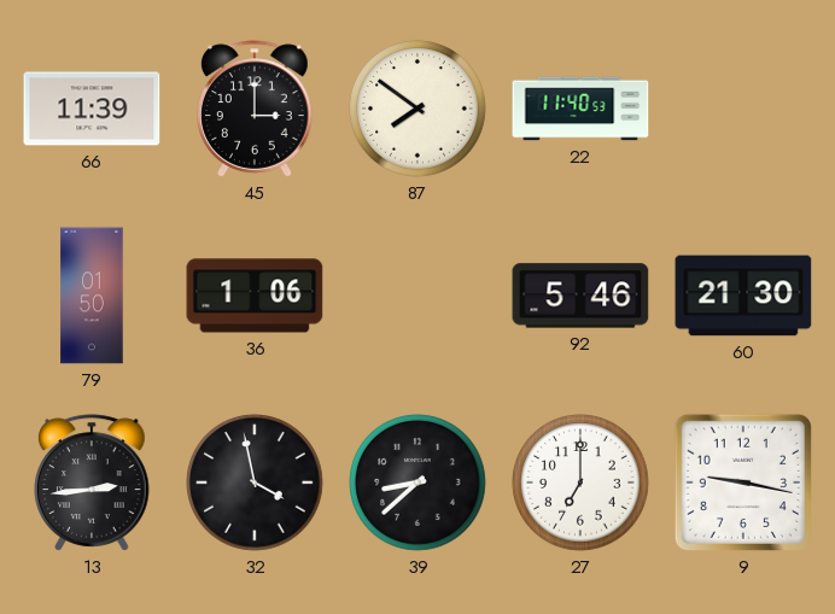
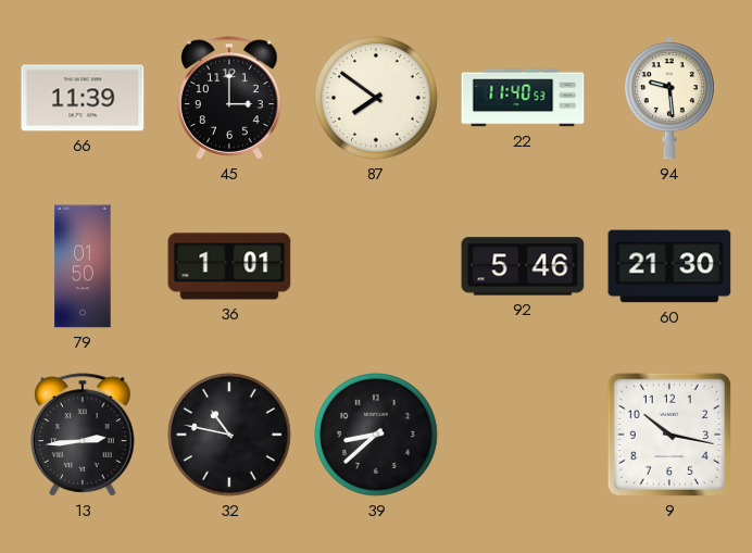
94: none -> 9:29 (669, 98)
36: 1:06 -> 1:01 (229, 266)
32: 3:58 -> 10:47 (229, 435)
27: 7:00 -> none (580, 483)
9: 9:17 -> 10:17 (669, 435)
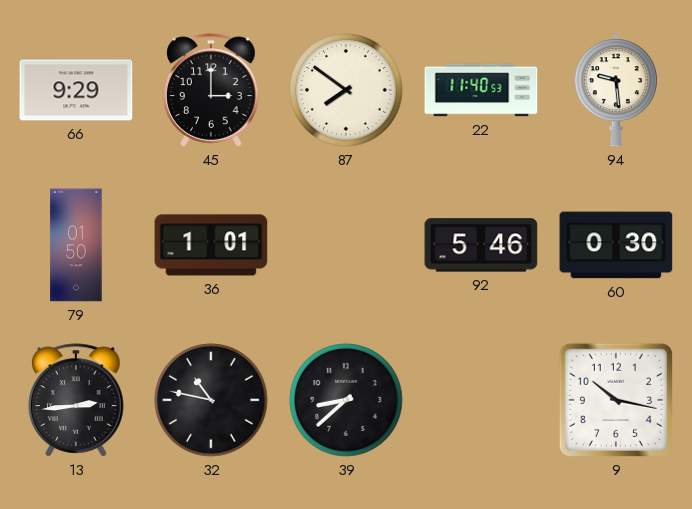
66: 11:39 -> 9:29 (76, 90)
60: 21:30 -> 0:30 (616, 245)
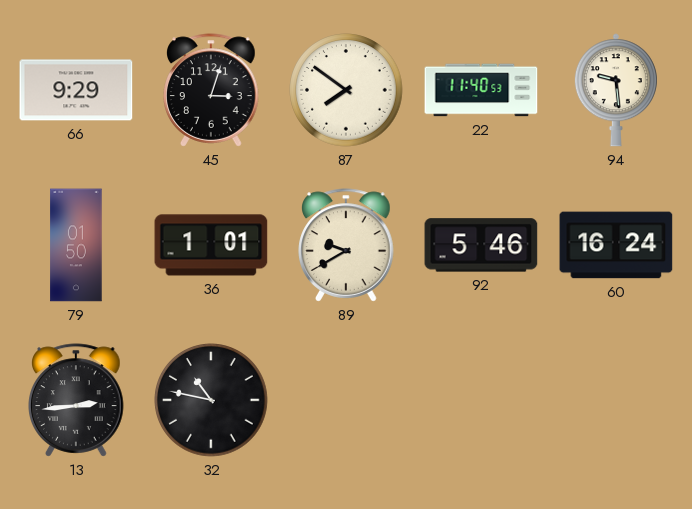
45: 3:00 -> 3:03 (211, 90)
89: none -> 9:40 (346, 245)
60: 0:30 -> 16:24 (616, 245)
39: 8:38 -> none (346, 400)
9: 10:17 -> none (616, 400)
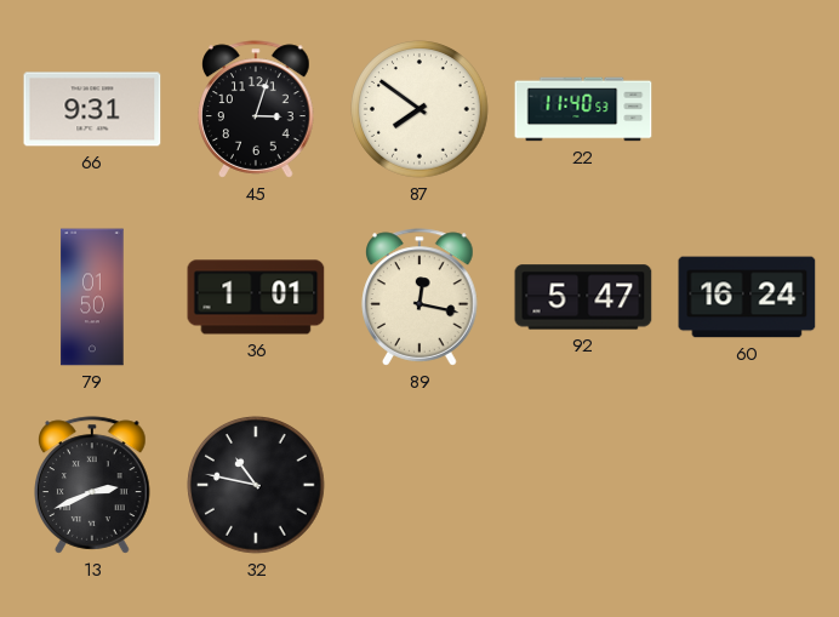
66: 9:29 -> 9:31 (92, 109)
94: 9:29 -> none (616, 90)
89: 9:40 -> 12:17 (419, 297)
92: 5:46 -> 5:47 (583, 297)
13: 2:44 -> 2:41 (92, 485)
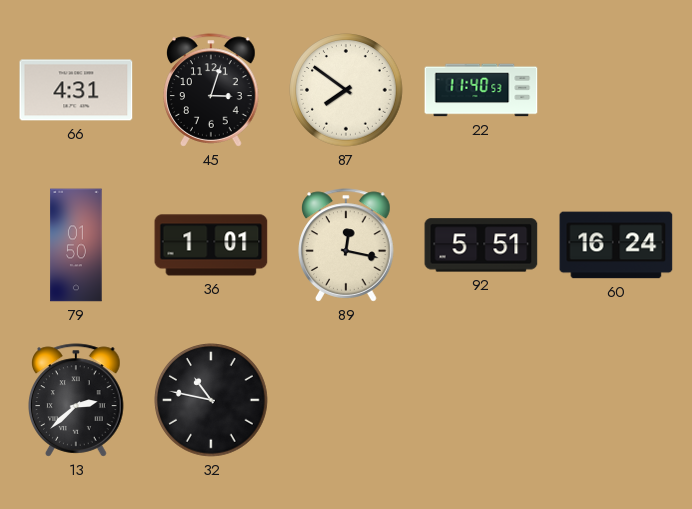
66: 9:31 -> 4:31 (76, 90)
92: 5:47 -> 5:51 (481, 245)
13: 2:41 -> 2:38 (76, 400)
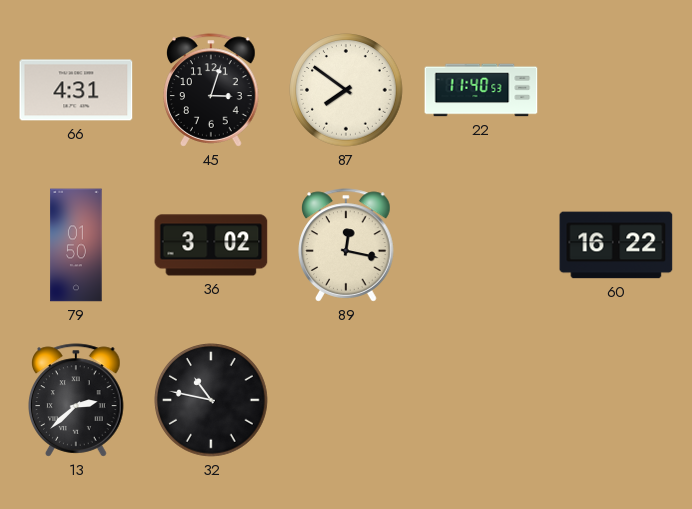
36: 1:01 -> 3:02 (211, 245)
92: 5:51 -> none (481, 245)
60: 16:24 -> 16:22 (616, 245)
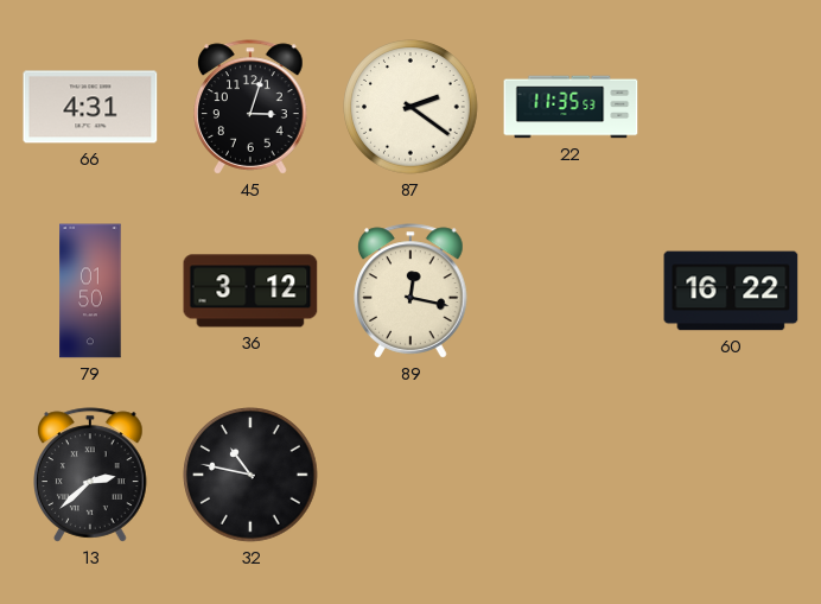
87: 7:51 -> 2:21 (411, 107)
22: 11:40 -> 11:35 (571, 107)
36: 3:02 -> 3:12 (250, 291)
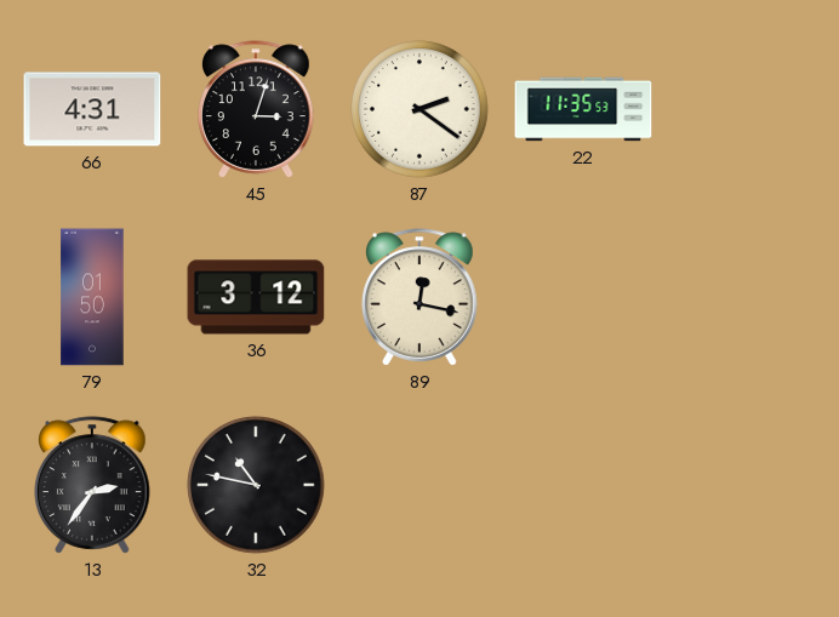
60: 16:22 -> none (731, 291)
13: 2:38 -> 2:36 (92, 485)
